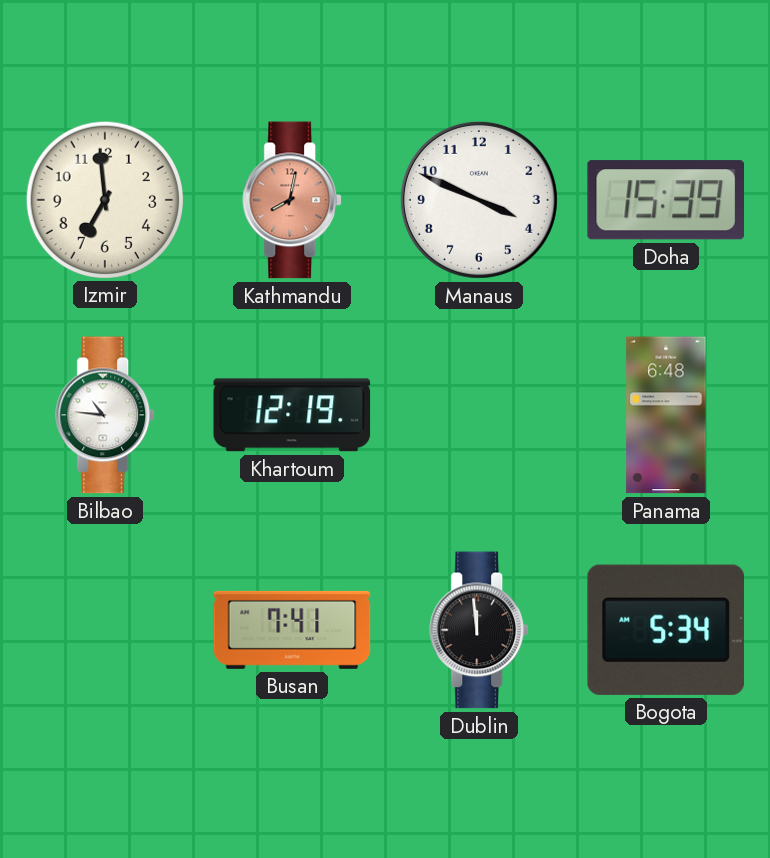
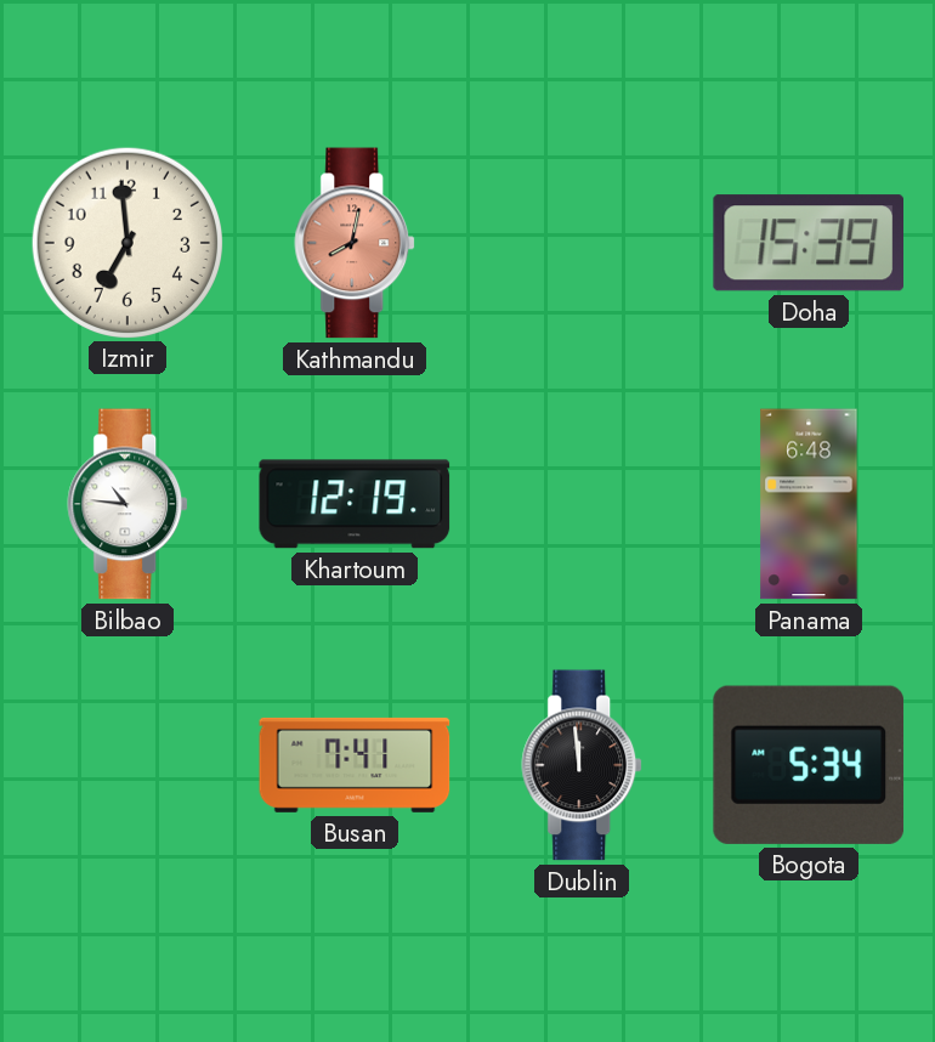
Manaus: 3:49 -> none (479, 200)
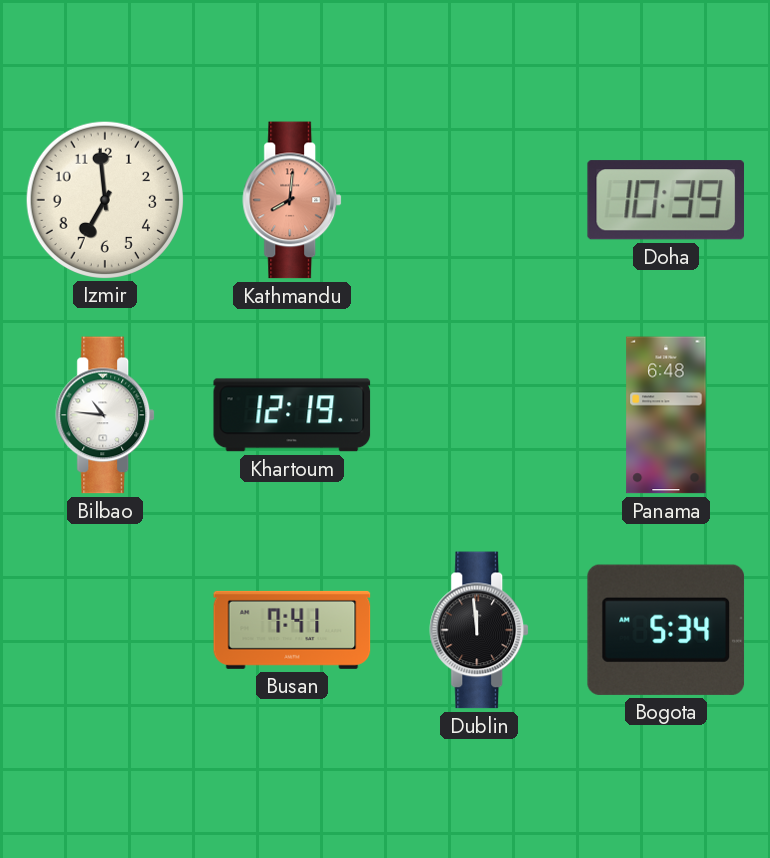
Kathmandu: 8:02 -> 8:01 (293, 200)
Doha: 15:39 -> 10:39 (665, 200)
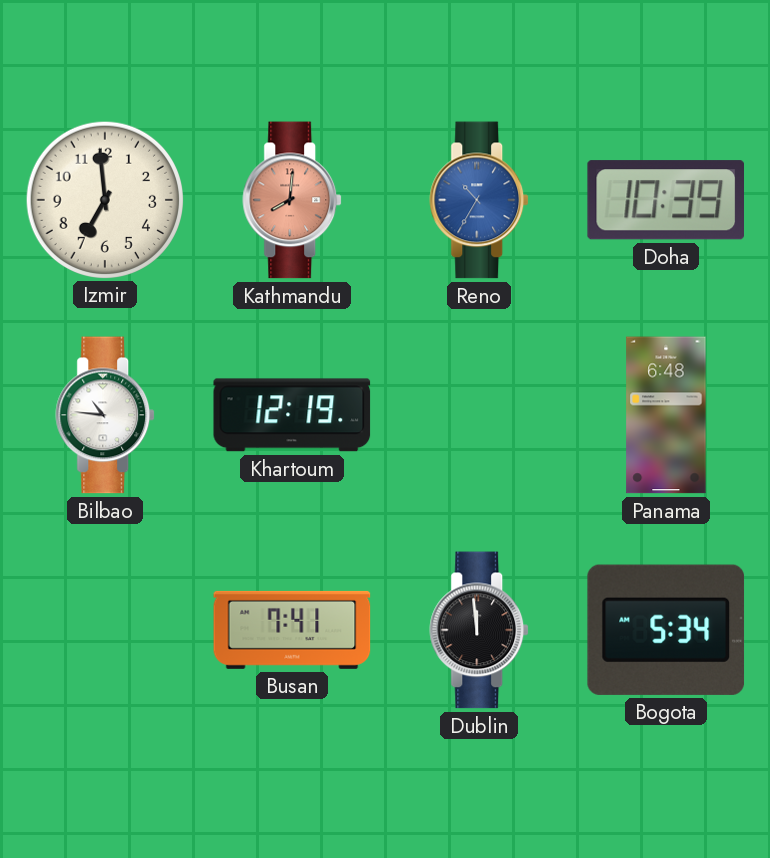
Reno: none -> 10:35 (480, 200)
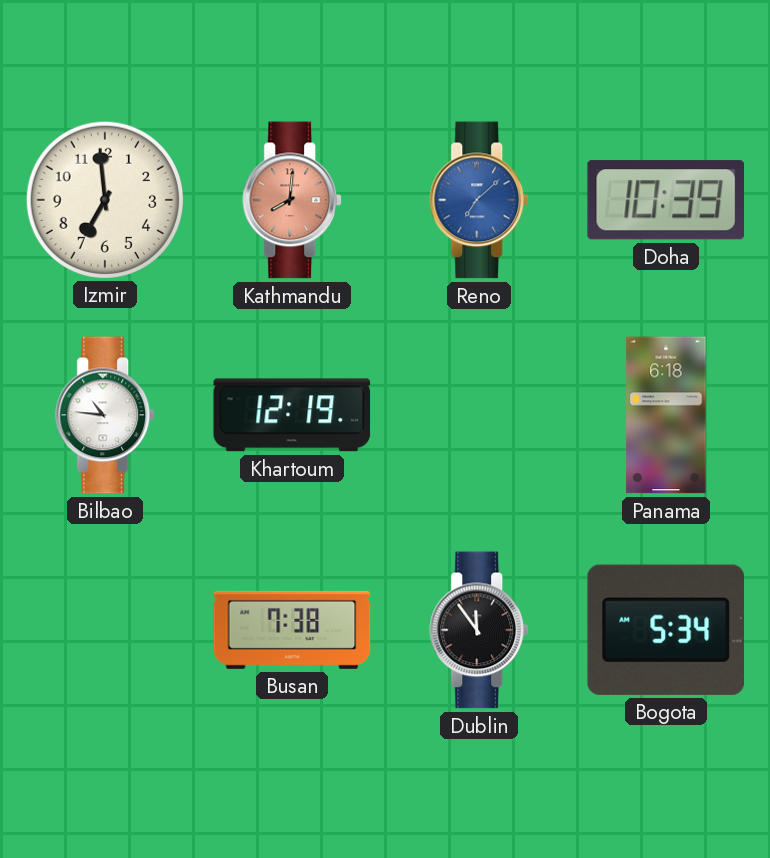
Reno: 10:35 -> 7:08 (480, 200)
Panama: 6:48 -> 6:18 (666, 415)
Busan: 7:41 -> 7:38 (292, 630)
Dublin: 11:59 -> 11:54 (480, 630)
